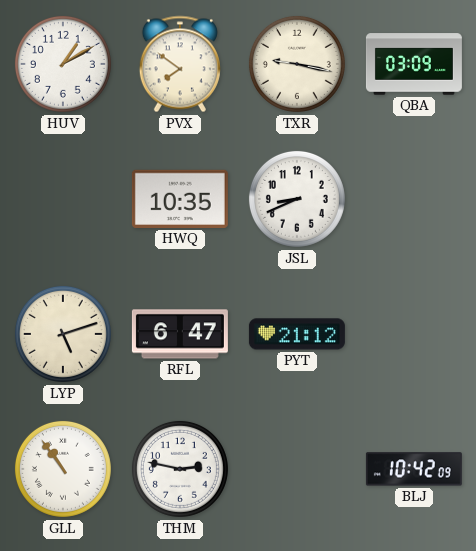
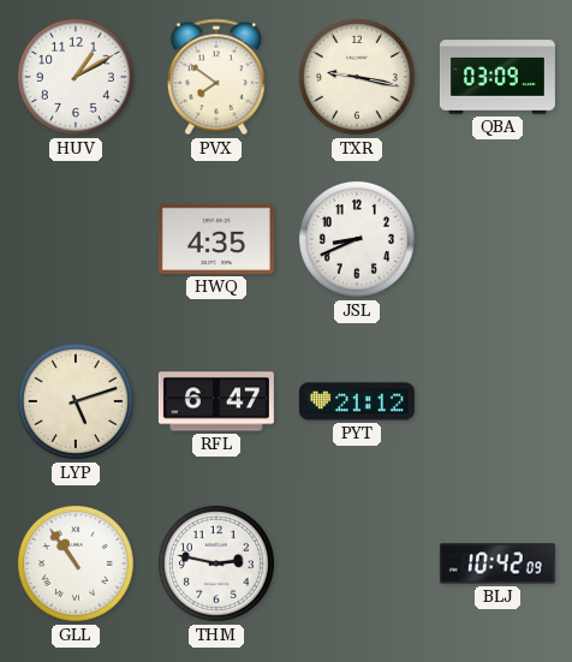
HWQ: 10:35 -> 4:35 (216, 239)
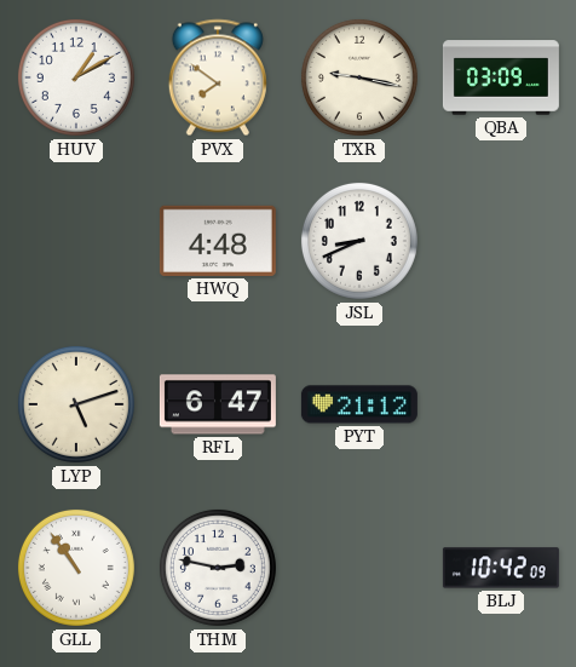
HWQ: 4:35 -> 4:48 (218, 241)
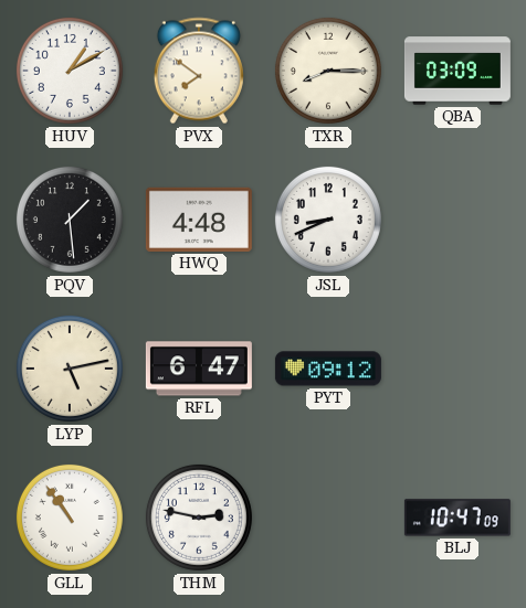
TXR: 9:17 -> 8:15 (328, 71)
PQV: none -> 1:29 (70, 220)
LYP: 5:12 -> 5:13 (70, 369)
PYT: 21:12 -> 09:12 (328, 369)
BLJ: 10:42 -> 10:47 (457, 518)
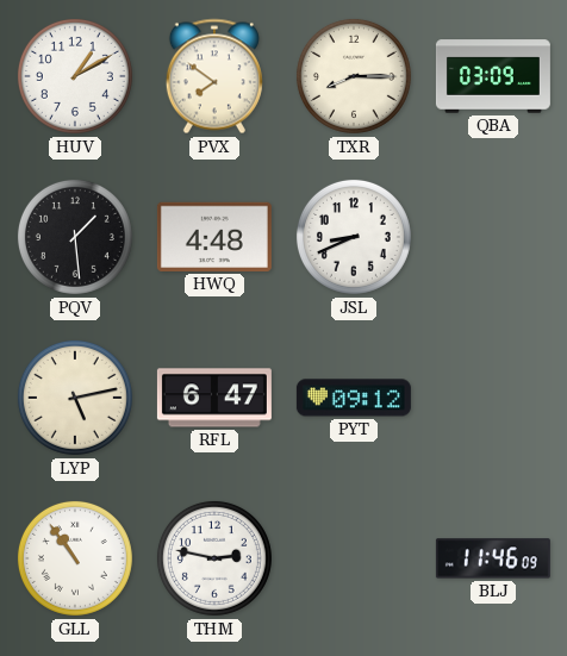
BLJ: 10:47 -> 11:46 (493, 558)
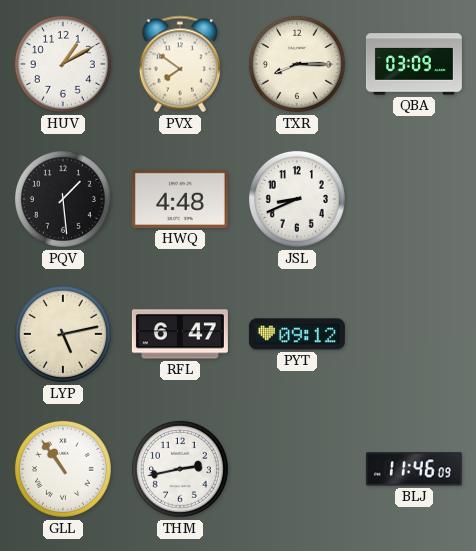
THM: 2:47 -> 2:43 (180, 469)
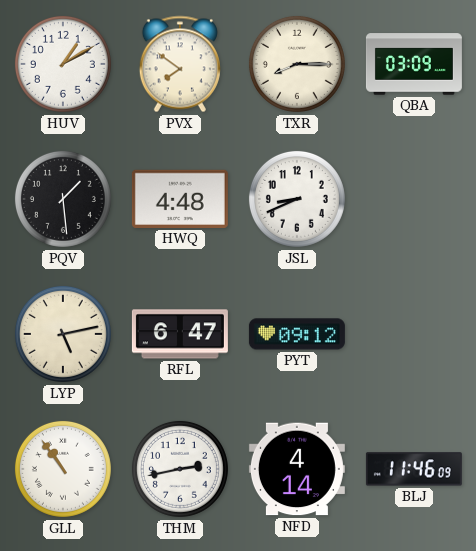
NFD: none -> 4:14 (297, 469)
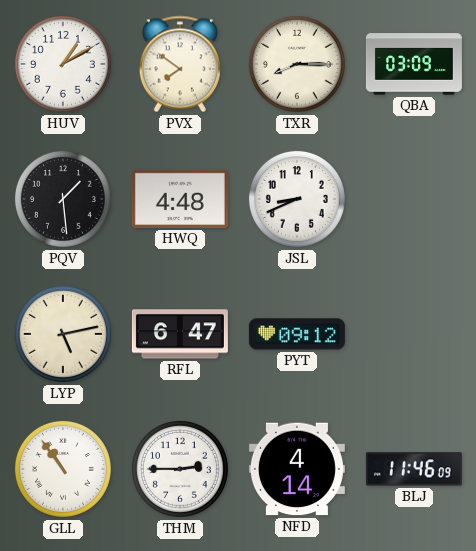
THM: 2:43 -> 2:45 (180, 469)
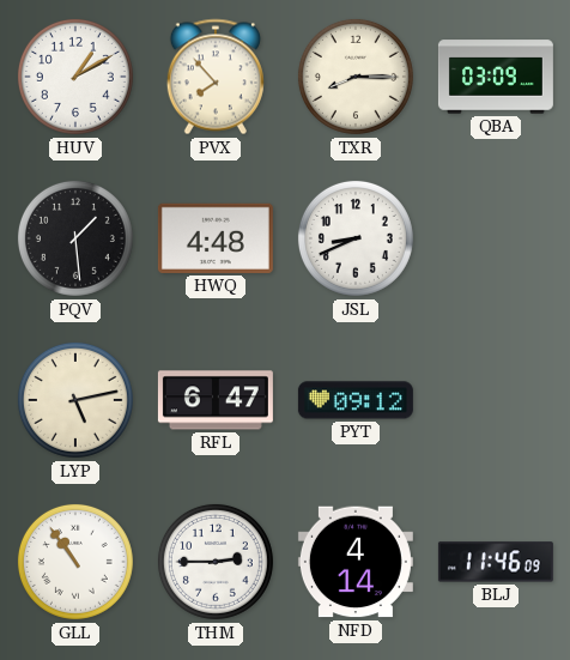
PVX: 7:51 -> 7:53 (216, 77)
